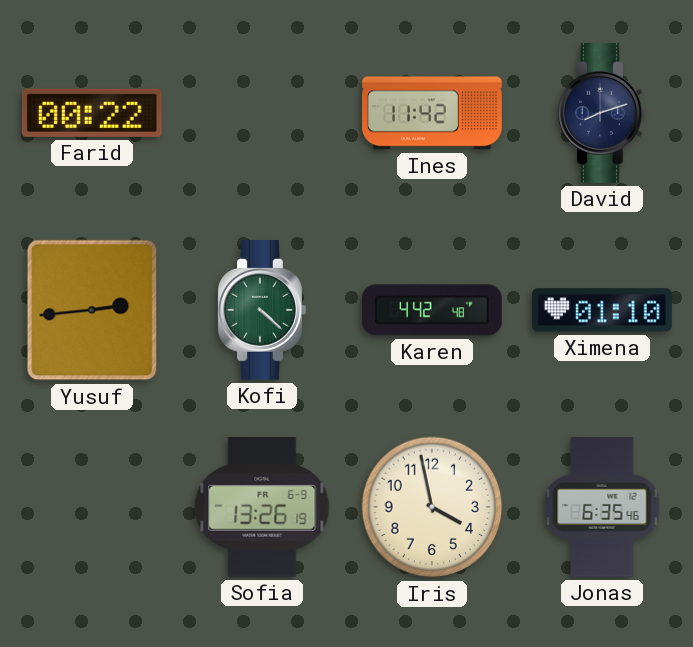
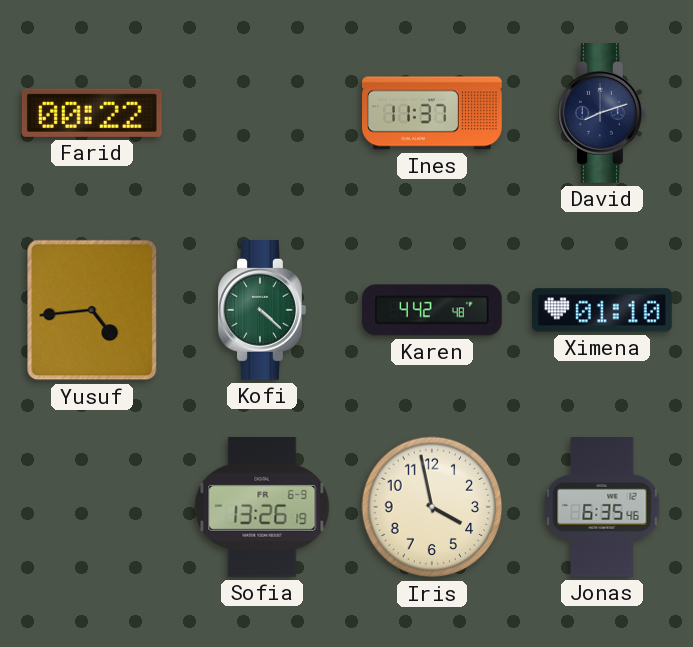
Ines: 11:42 -> 11:37 (433, 113)
Yusuf: 2:44 -> 4:44 (92, 310)
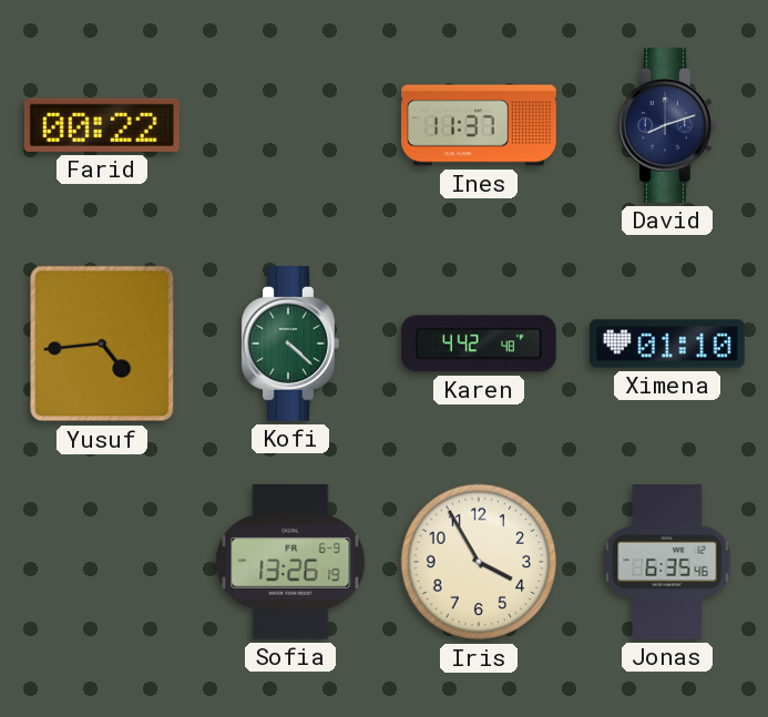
Iris: 3:58 -> 3:55 (479, 562)
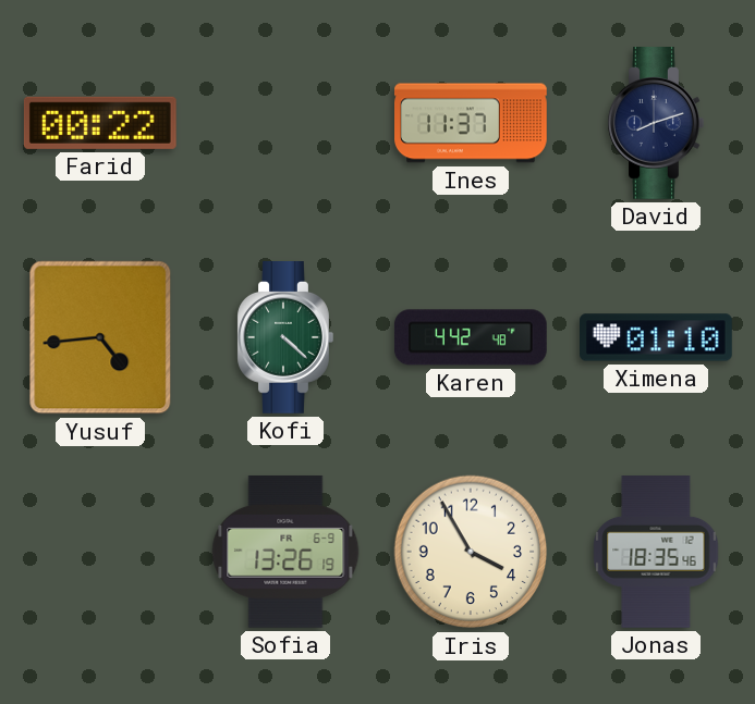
Jonas: 6:35 -> 18:35 (656, 552)
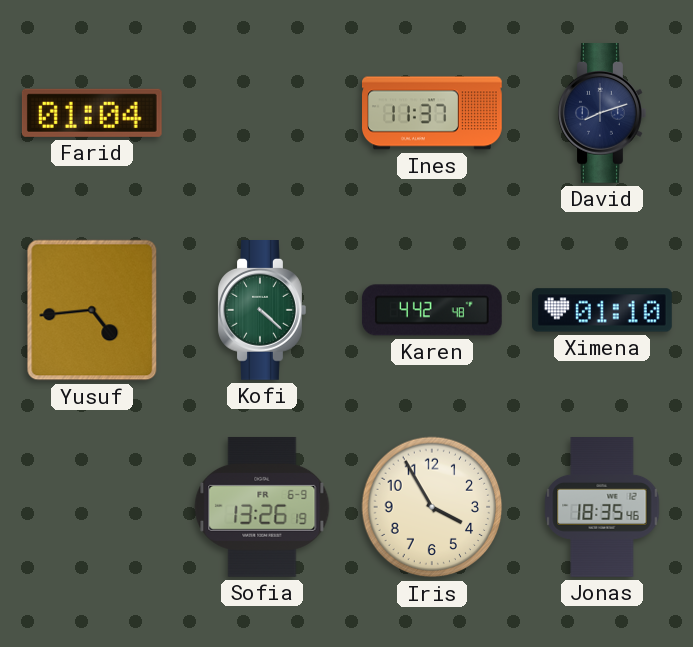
Farid: 00:22 -> 01:04 (92, 113)
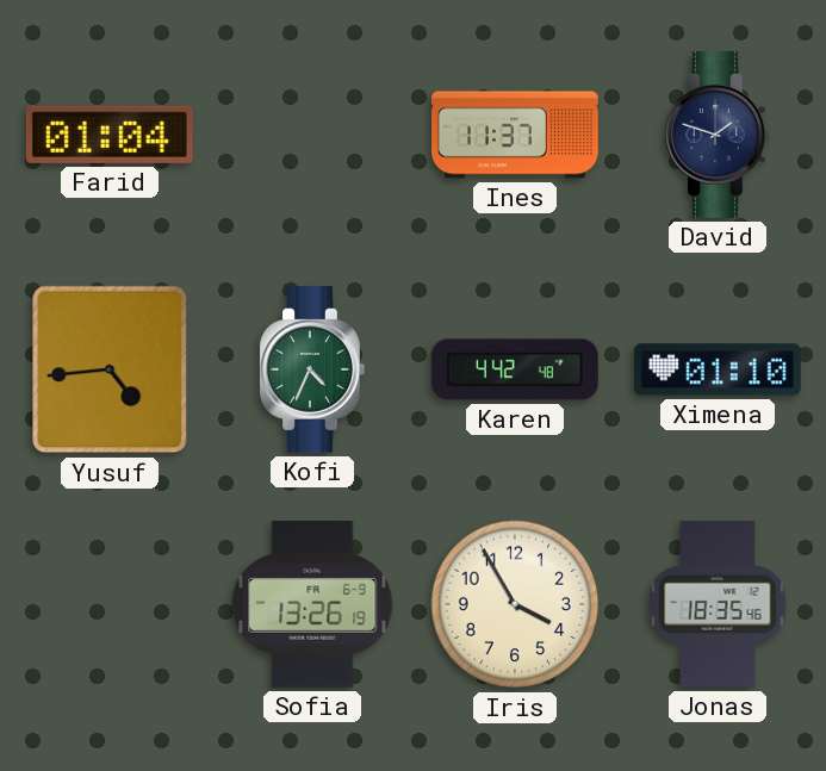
David: 8:12 -> 1:48 (718, 136)
Kofi: 4:22 -> 4:34 (312, 371)
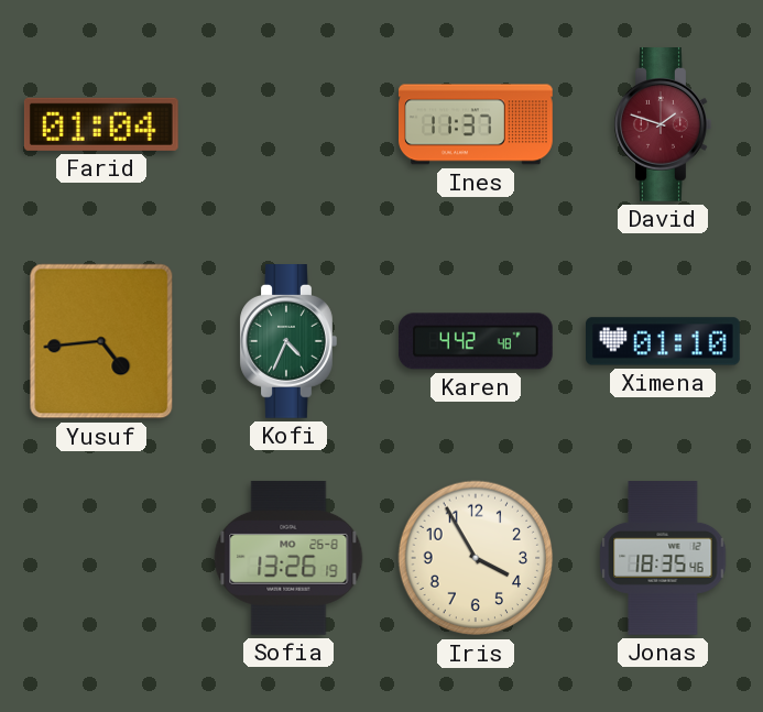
David dial: navy -> burgundy (663, 125)
Sofia date: FR 6-9 -> MO 26-8 (288, 558)
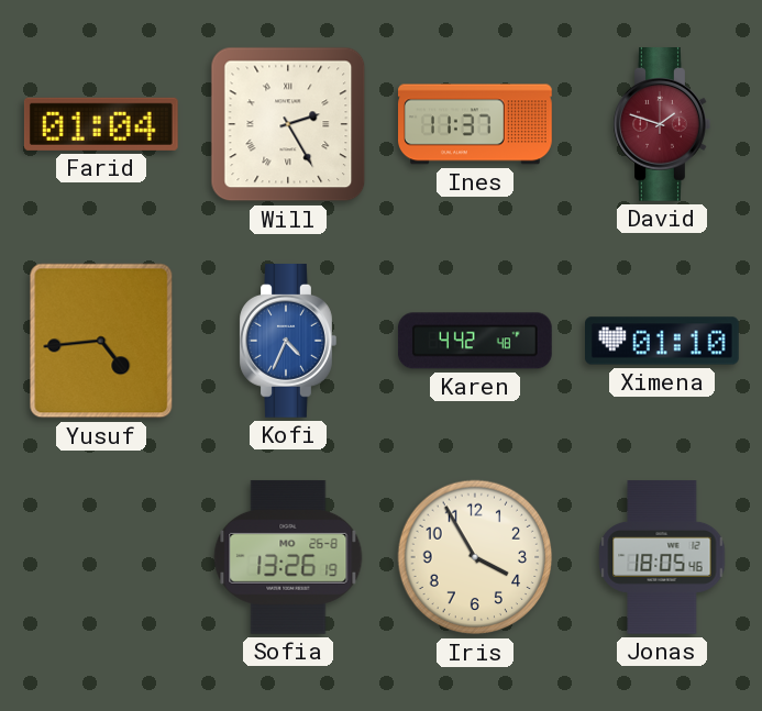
Will: none -> 2:25 (288, 124)
Kofi dial: green -> blue (288, 342)
Jonas: 18:35 -> 18:05 (662, 557)
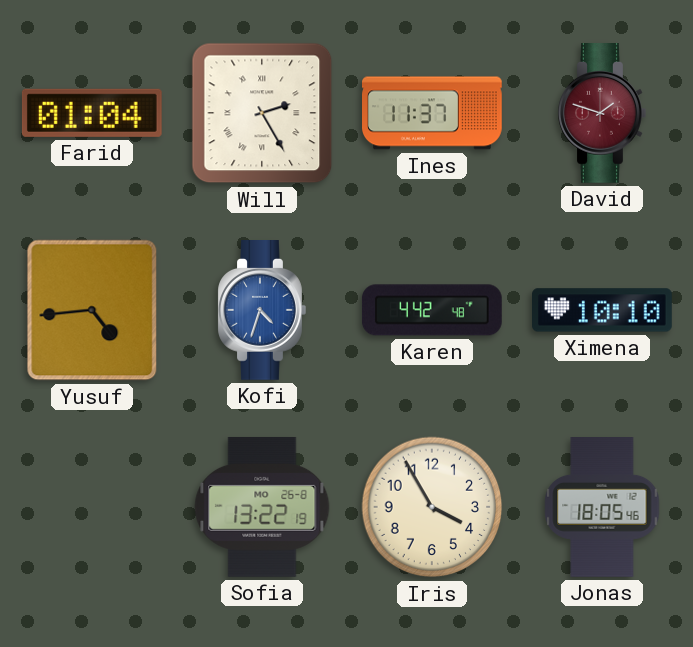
Kofi: 4:34 -> 4:33 (262, 311)
Ximena: 01:10 -> 10:10 (603, 310)
Sofia: 13:26 -> 13:22 (262, 507)
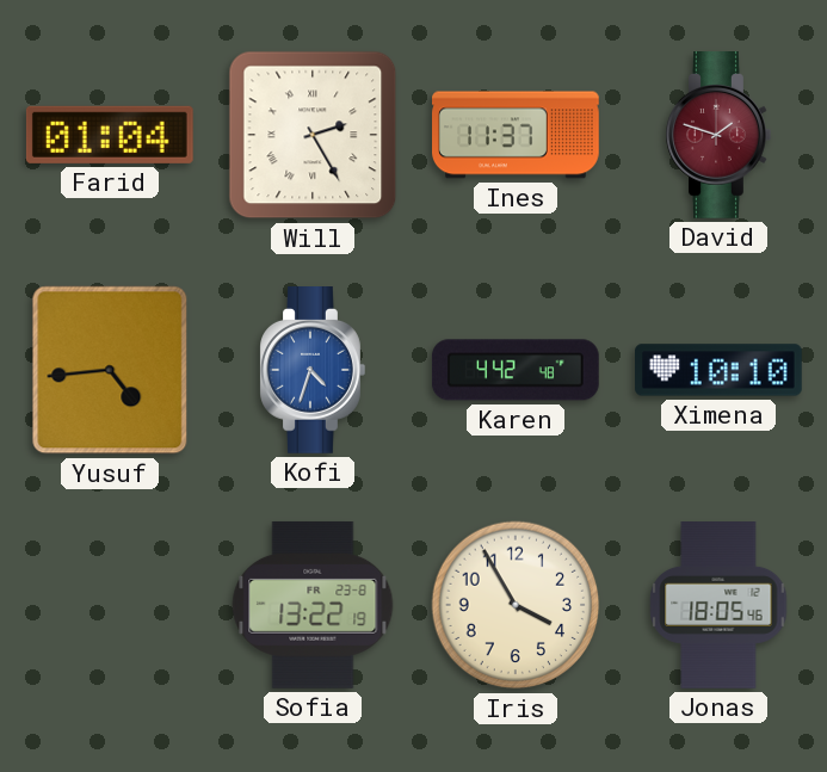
Sofia date: MO 26-8 -> FR 23-8 (313, 605)
